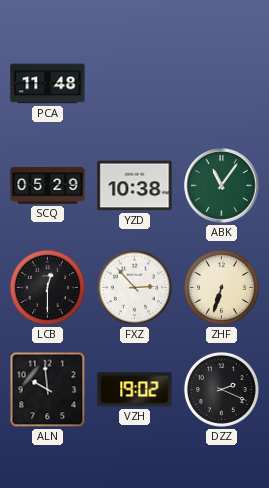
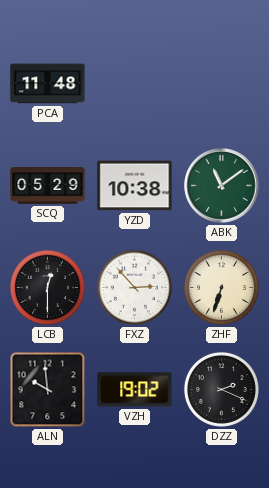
ABK: 11:06 -> 11:09 (222, 186)
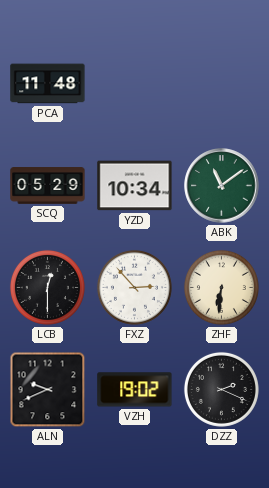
YZD: 10:38 -> 10:34 (135, 186)
ZHF: 6:33 -> 6:31 (221, 287)
ALN: 9:59 -> 9:41 (48, 390)
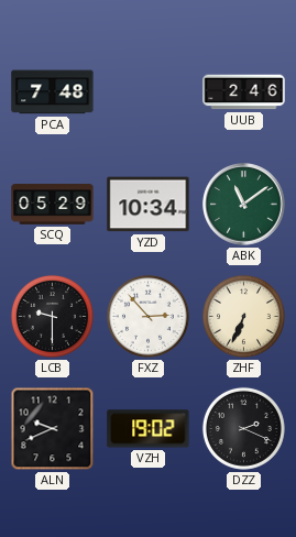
PCA: 11:48 -> 7:48 (53, 92)
UUB: none -> 2:46 (244, 92)
LCB: 12:30 -> 9:30 (52, 316)
ZHF: 6:31 -> 6:34 (243, 316)
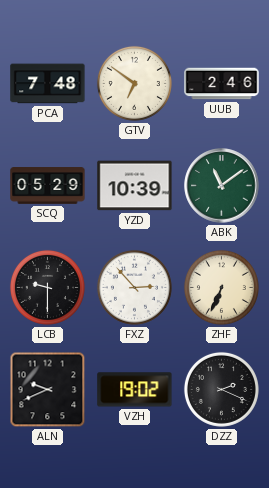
GTV: none -> 6:51 (134, 83)
YZD: 10:34 -> 10:39 (135, 186)
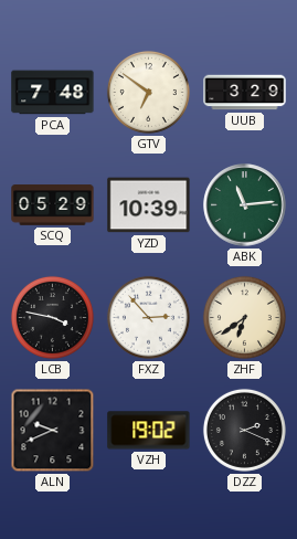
UUB: 2:46 -> 3:29 (245, 93)
ABK: 11:09 -> 11:14 (245, 205)
LCB: 9:30 -> 3:47 (52, 317)
ZHF: 6:34 -> 6:39 (244, 317)
